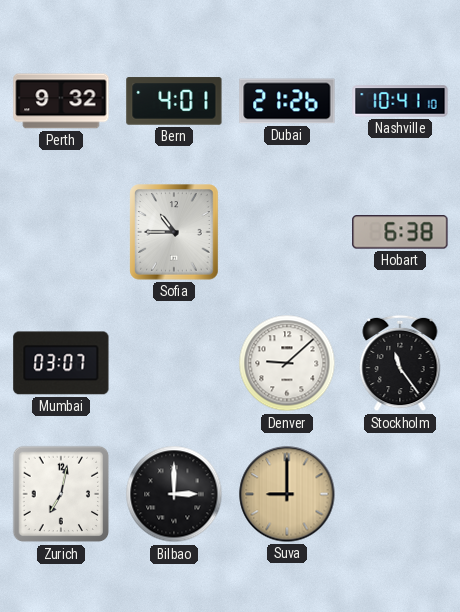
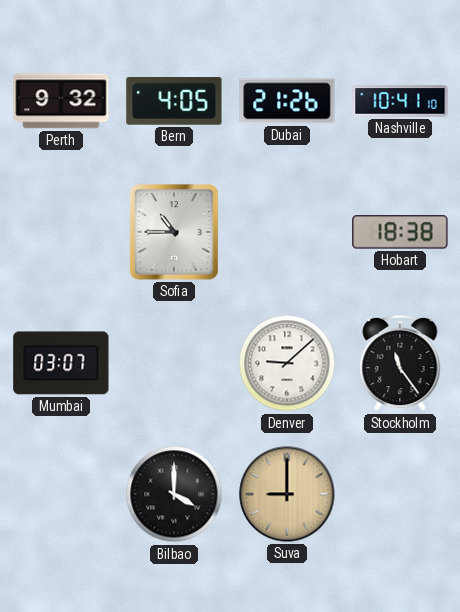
Bern: 4:01 -> 4:05 (174, 101)
Hobart: 6:38 -> 18:38 (400, 232)
Zurich: 7:02 -> none (61, 494)
Bilbao: 3:00 -> 4:00 (174, 494)
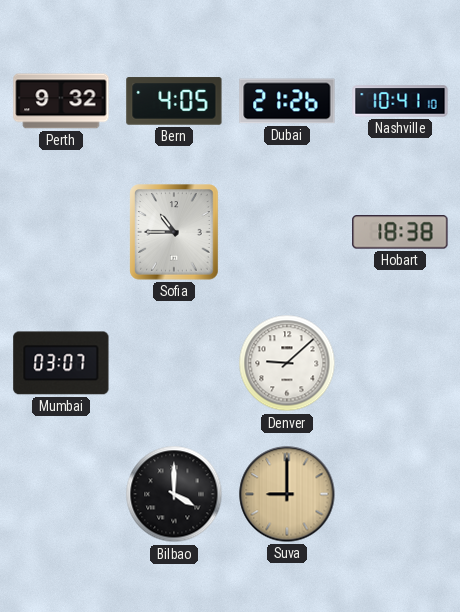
Stockholm: 11:24 -> none (400, 363)
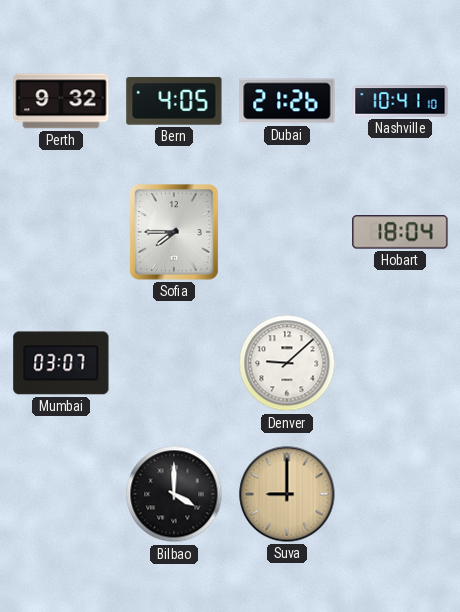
Sofia: 10:45 -> 7:45 (174, 232)
Hobart: 18:38 -> 18:04 (400, 232)
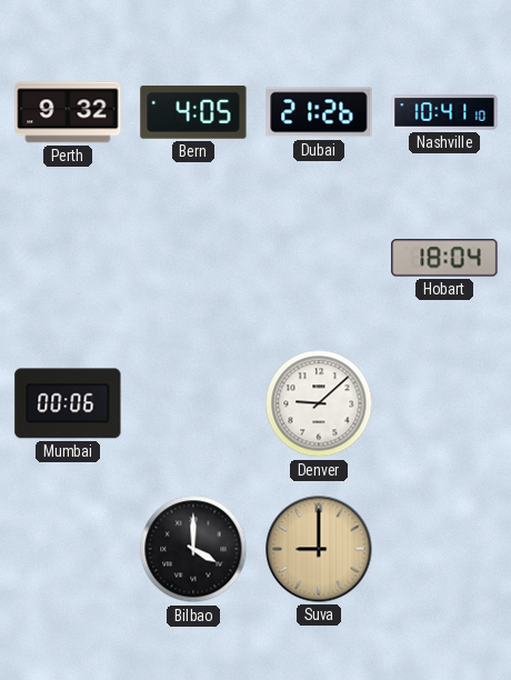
Sofia: 7:45 -> none (174, 232)
Mumbai: 03:07 -> 00:06 (68, 403)
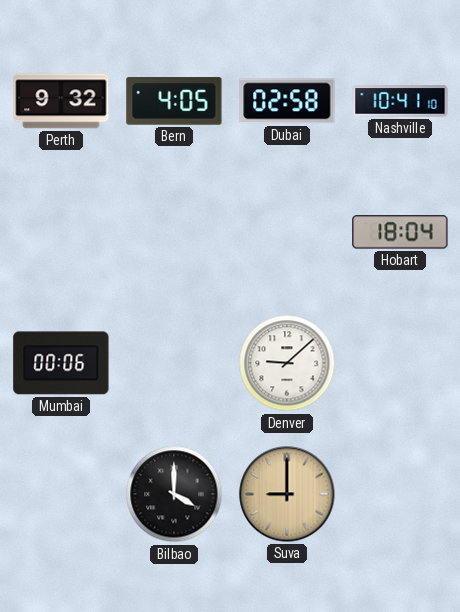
Dubai: 21:26 -> 02:58 (287, 101)
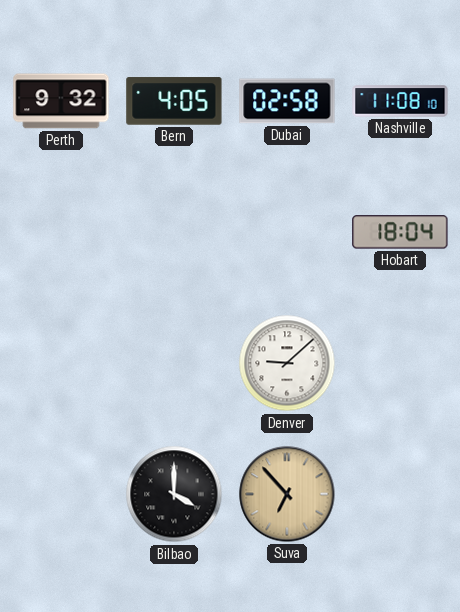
Nashville: 10:41 -> 11:08 (400, 101)
Mumbai: 00:06 -> none (61, 363)
Suva: 9:00 -> 6:53 (287, 494)
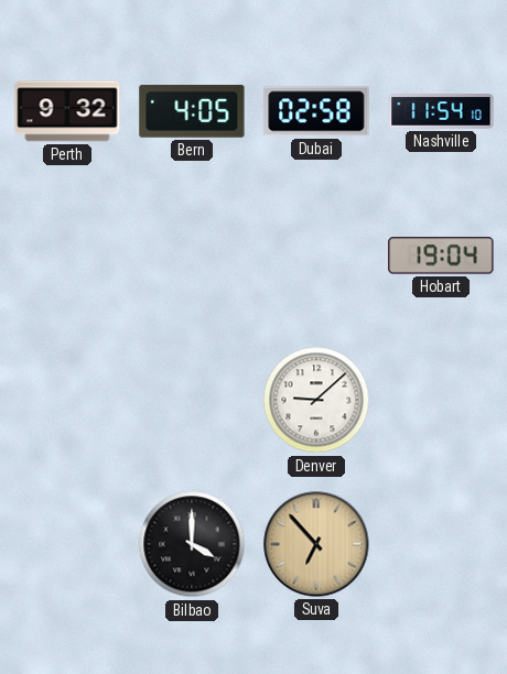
Nashville: 11:08 -> 11:54 (441, 111)
Hobart: 18:04 -> 19:04 (441, 256)
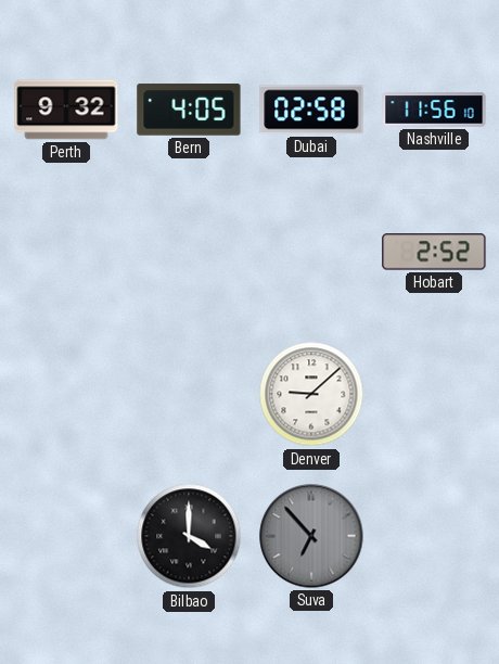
Nashville: 11:54 -> 11:56 (434, 110)
Hobart: 19:04 -> 2:52 (434, 252)
Suva dial: champagne -> grey (311, 536)
